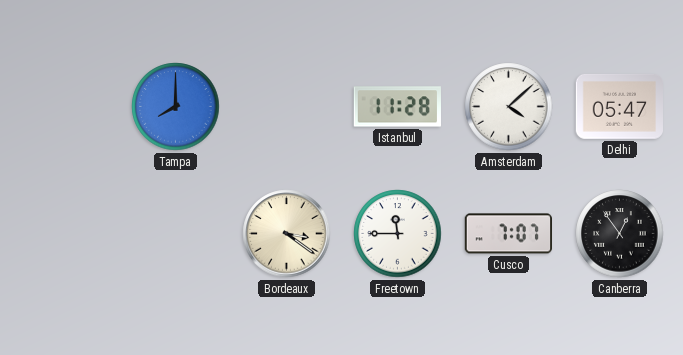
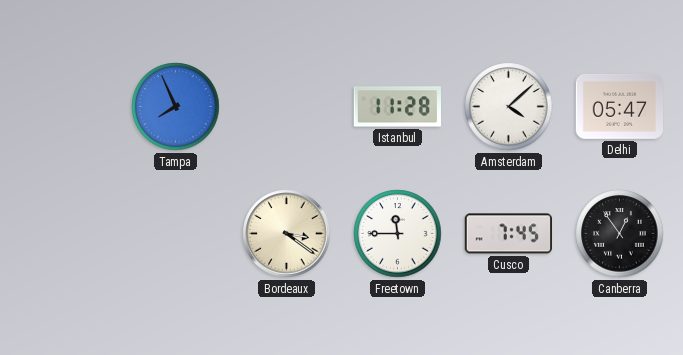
Tampa: 8:00 -> 7:56 (176, 107)
Cusco: 7:07 -> 7:45 (508, 234)
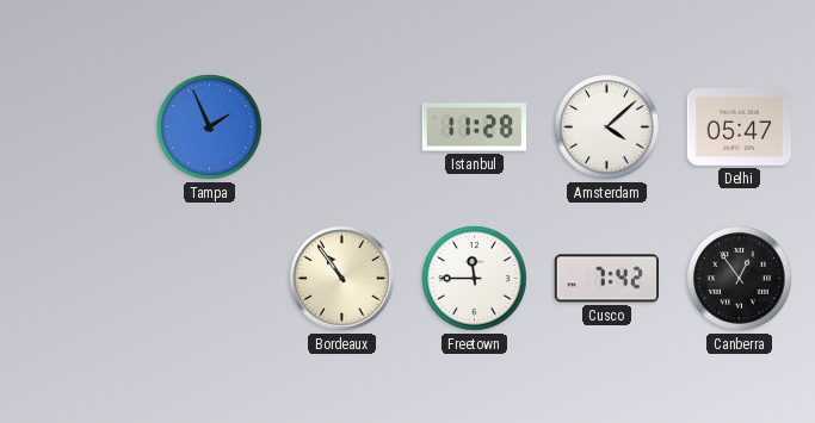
Tampa: 7:56 -> 1:56 (210, 127)
Bordeaux: 3:21 -> 10:54 (342, 279)
Cusco: 7:45 -> 7:42 (606, 279)
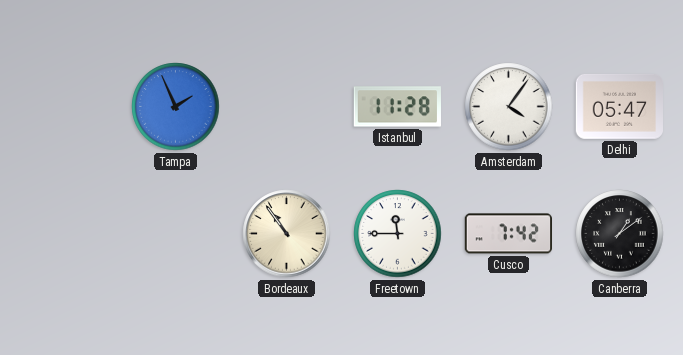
Amsterdam: 4:08 -> 4:06 (509, 107)
Canberra: 12:54 -> 1:09 (620, 234)
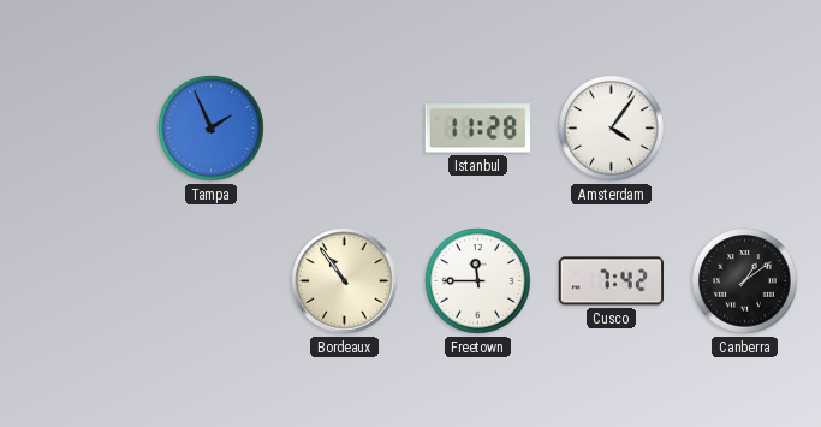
Delhi: 05:47 -> none (619, 106)
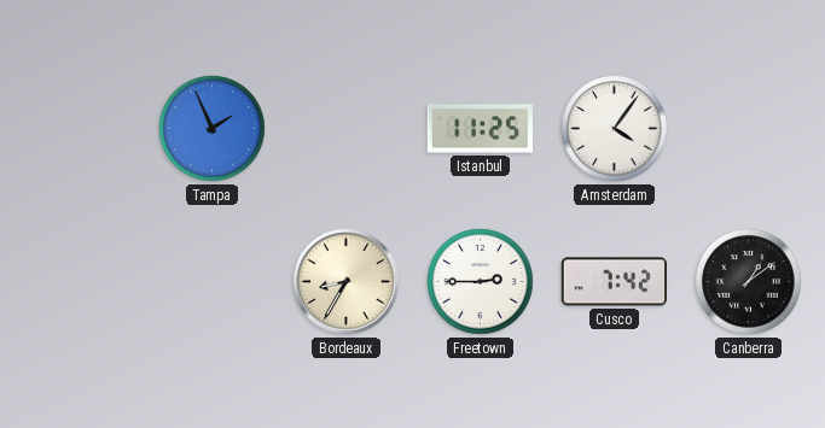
Istanbul: 11:28 -> 11:25 (480, 129)
Bordeaux: 10:54 -> 8:35 (347, 282)
Freetown: 11:45 -> 2:45 (481, 282)
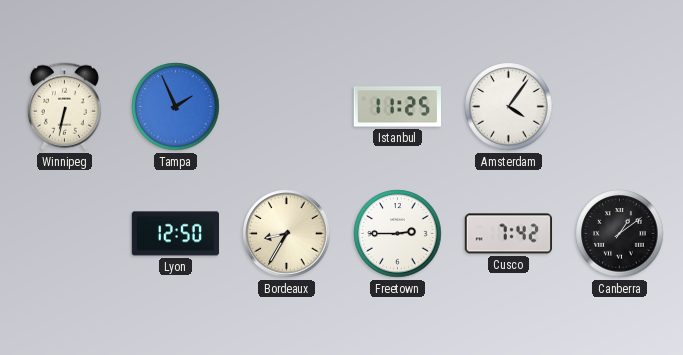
Winnipeg: none -> 6:32 (64, 107)
Lyon: none -> 12:50 (175, 234)
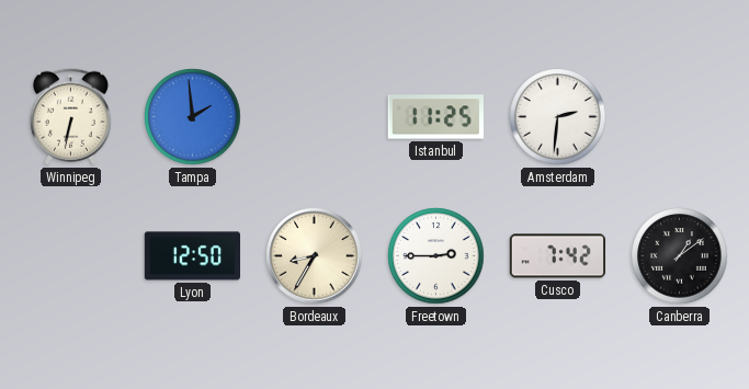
Tampa: 1:56 -> 1:59 (193, 117)
Amsterdam: 4:06 -> 2:31 (558, 117)
